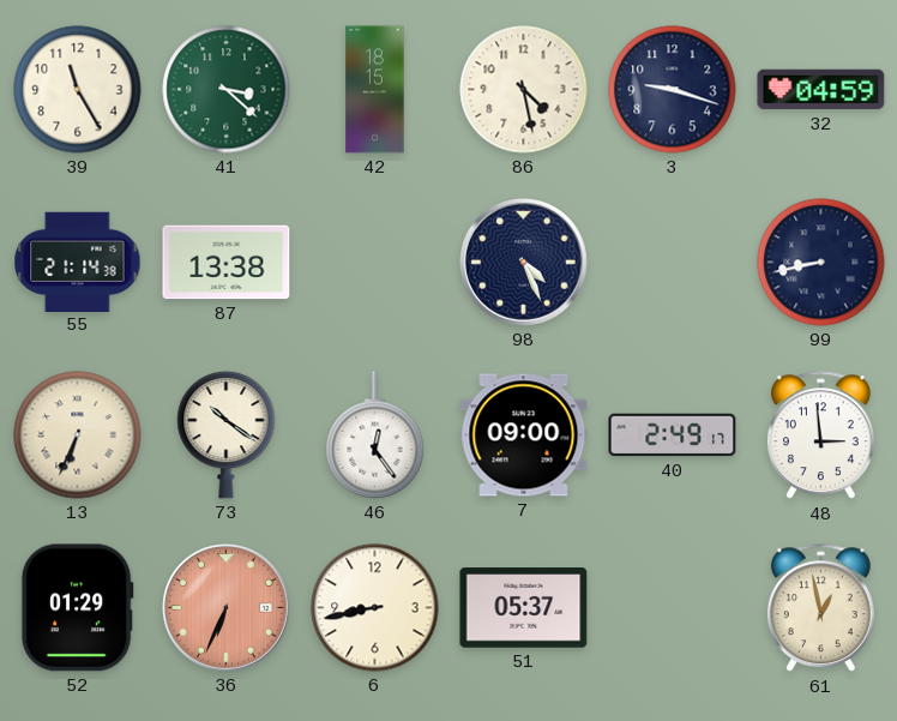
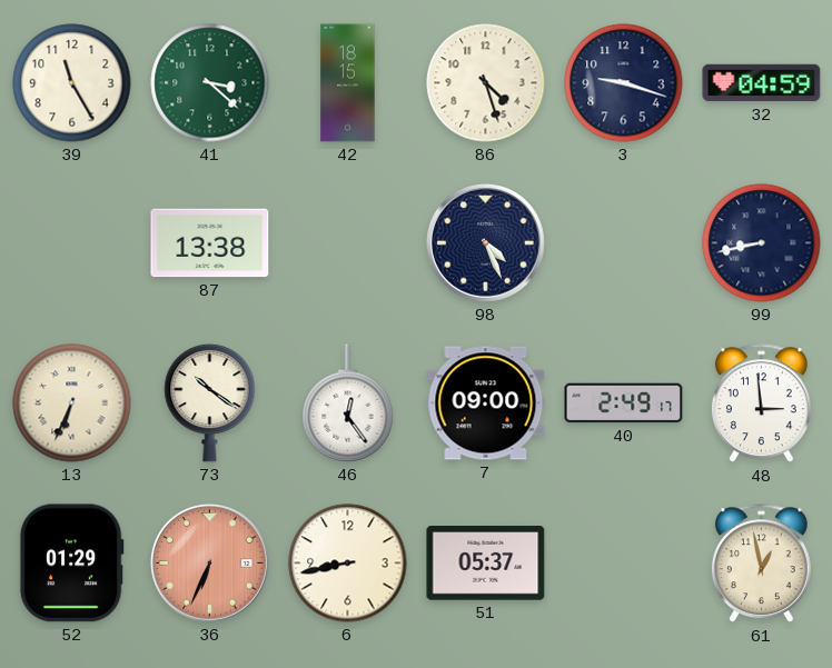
86: 4:28 -> 4:27 (486, 83)
55: 21:14 -> none (78, 262)
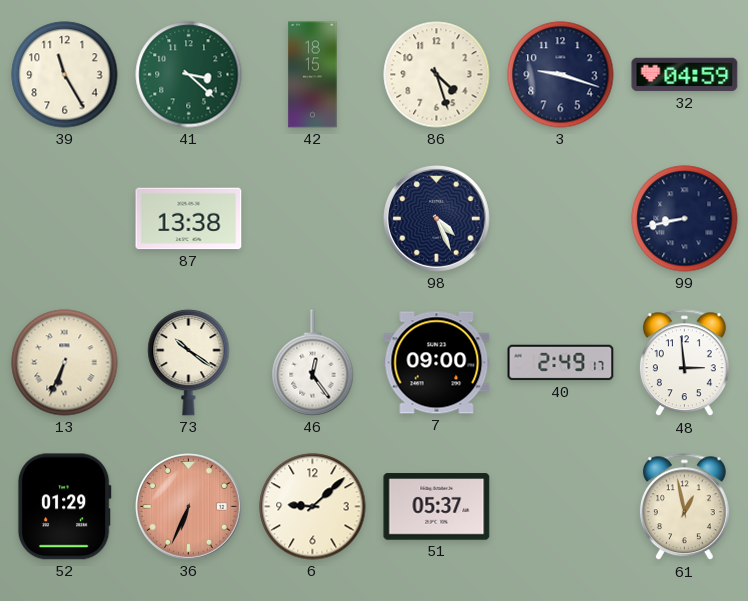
6: 8:43 -> 9:08 (313, 507)
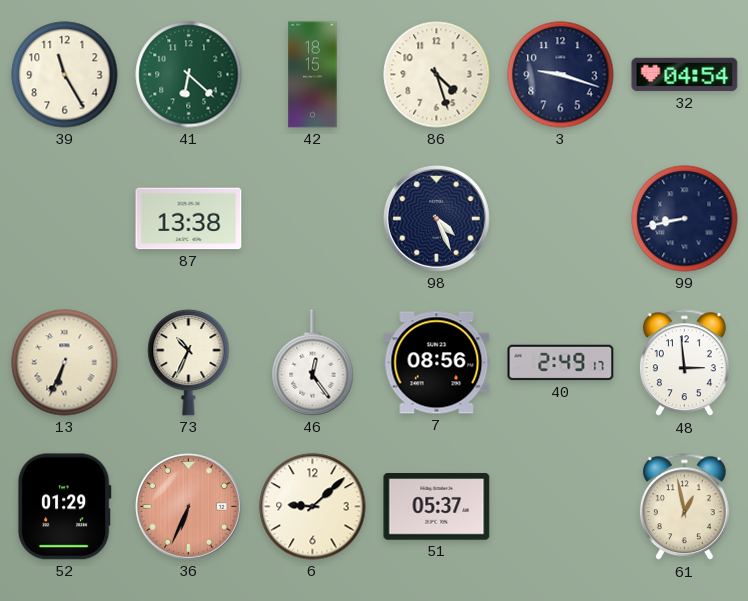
41: 3:22 -> 6:22 (189, 75)
32: 04:59 -> 04:54 (685, 75)
73: 10:21 -> 10:34 (189, 362)
7: 09:00 -> 08:56 (437, 363)
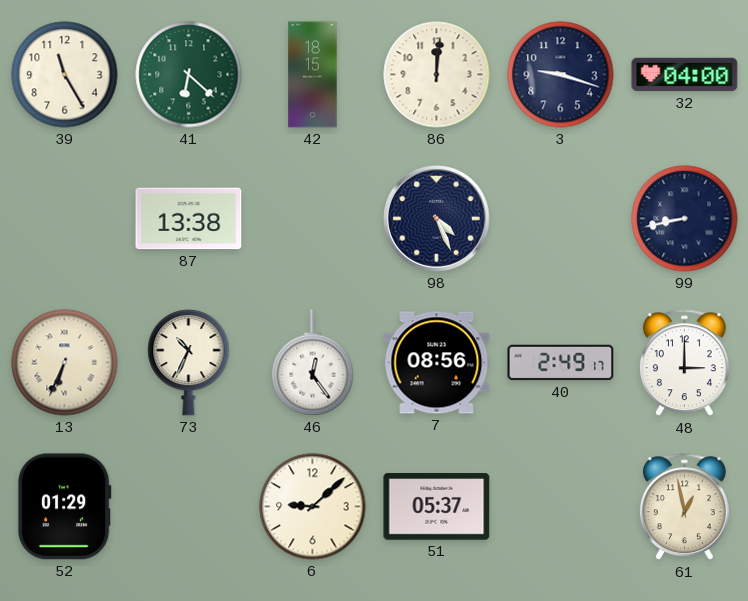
86: 4:27 -> 12:01 (437, 75)
32: 04:54 -> 04:00 (685, 75)
48: 2:59 -> 3:00 (684, 363)
36: 6:34 -> none (189, 507)
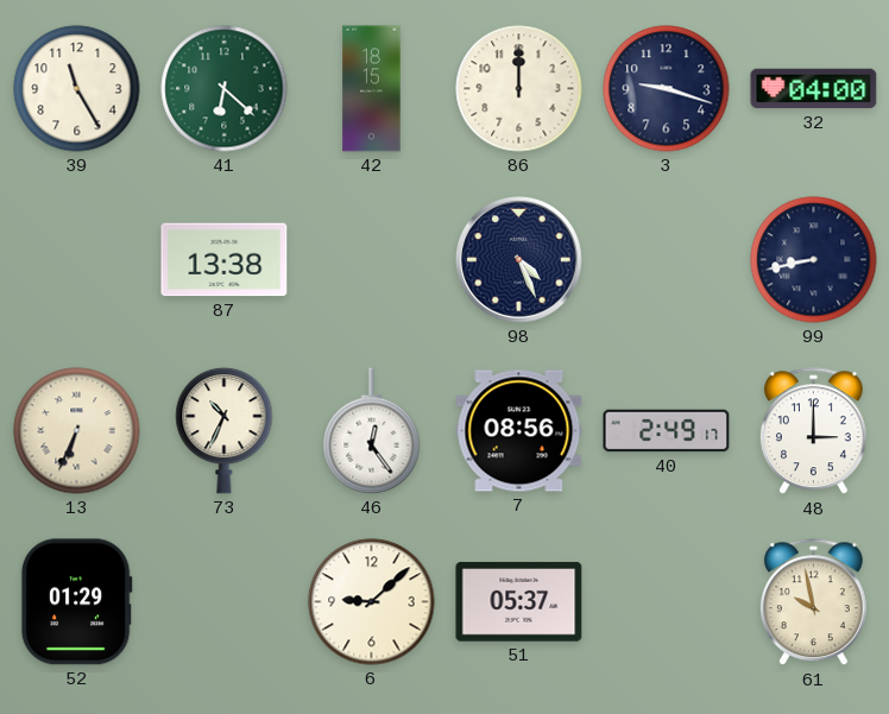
86: 12:01 -> 12:00 (519, 89)
61: 12:58 -> 9:58 (813, 602)
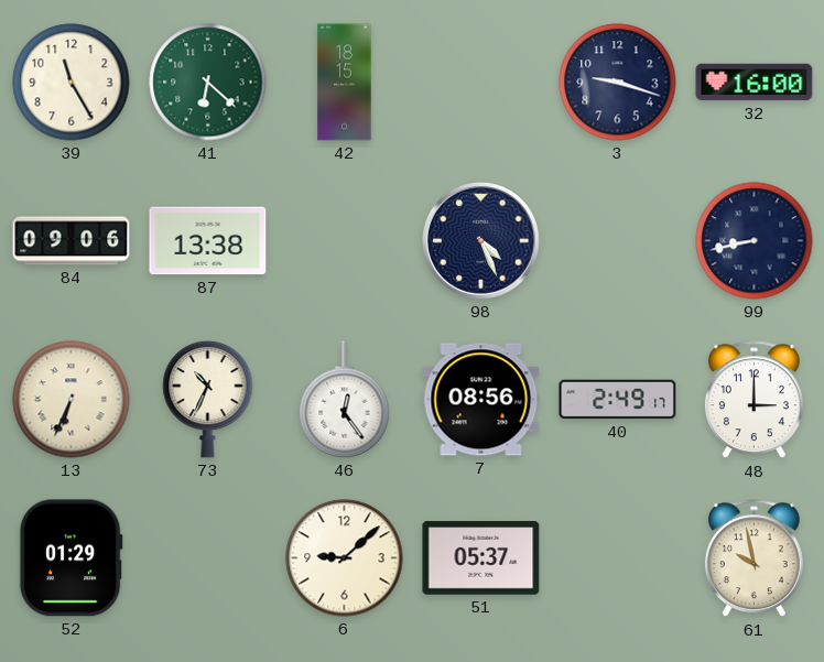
86: 12:00 -> none (519, 89)
32: 04:00 -> 16:00 (755, 83)
84: none -> 09:06 (72, 241)
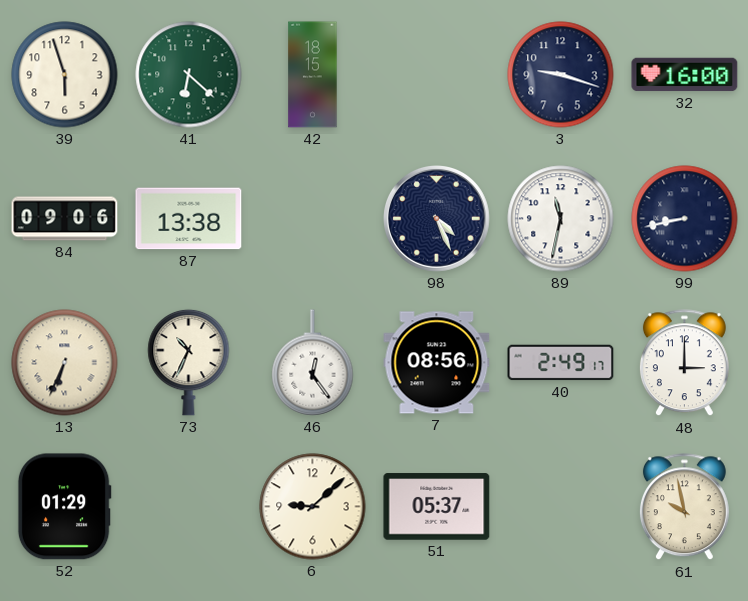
39: 11:25 -> 5:57 (65, 75)
89: none -> 11:32 (561, 219)
